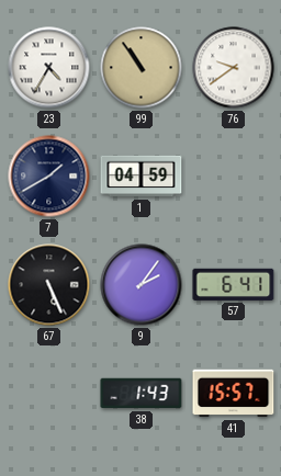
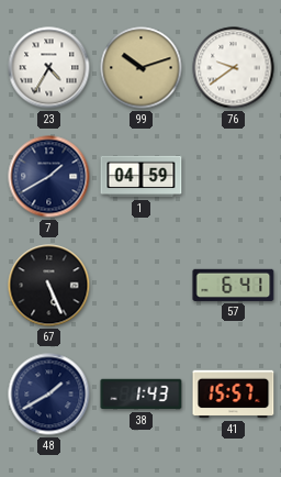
99: 10:54 -> 10:12 (142, 68)
9: 2:06 -> none (142, 285)
48: none -> 1:40 (49, 395)
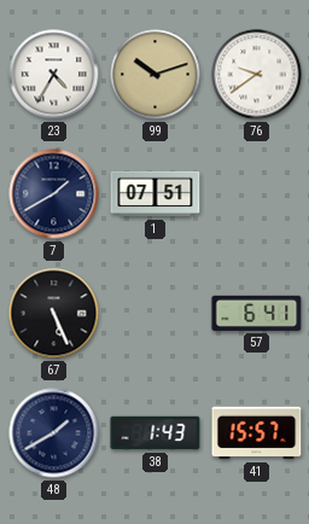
1: 04:59 -> 07:51 (156, 194)
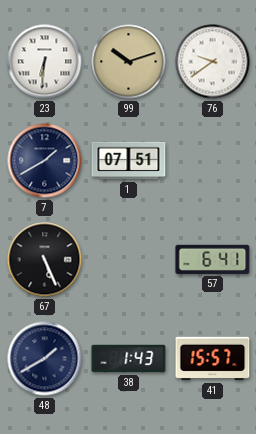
23: 4:35 -> 6:31 (45, 62)
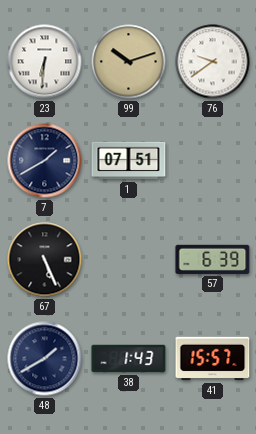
57: 6:41 -> 6:39 (213, 259)
